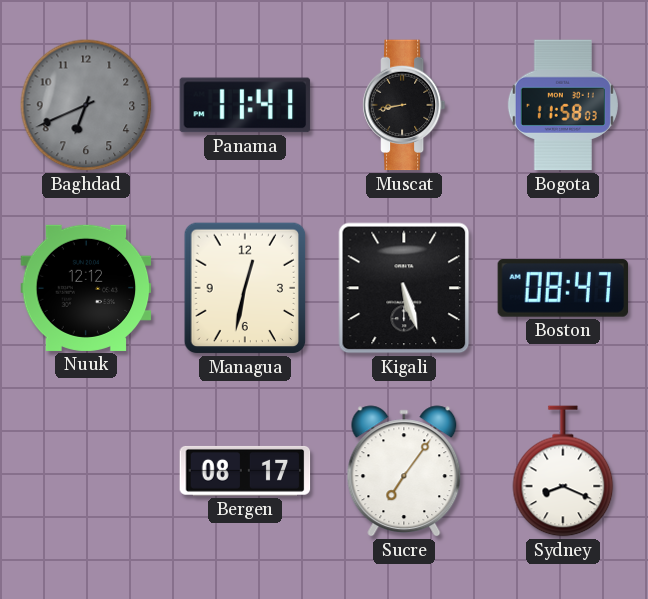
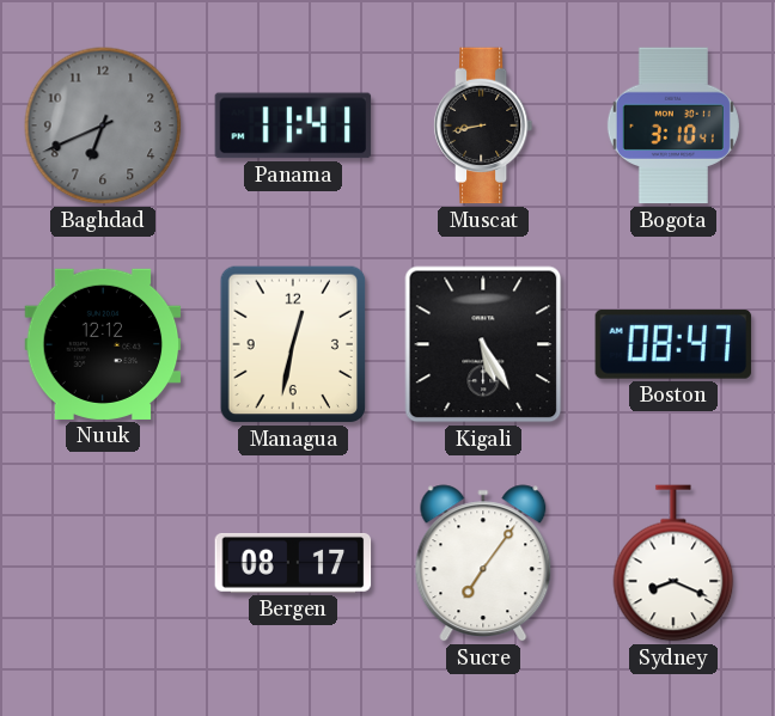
Bogota: 11:58 -> 3:10 (673, 126)
Kigali: 5:27 -> 5:25 (483, 344)
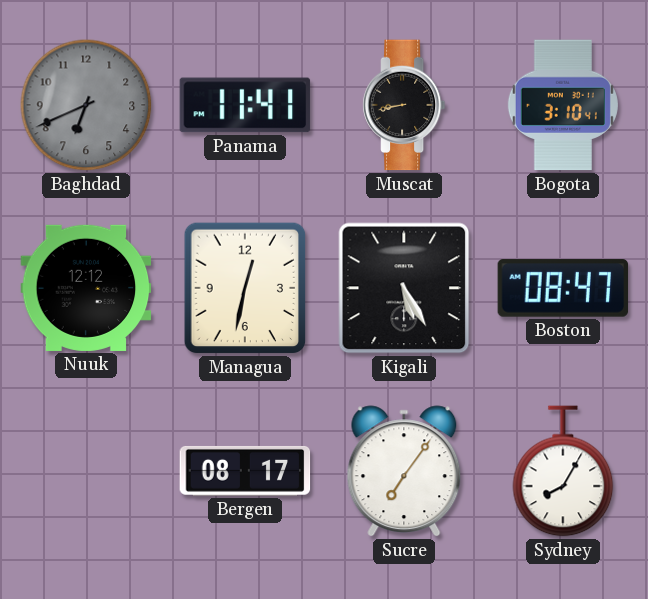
Sydney: 8:19 -> 8:05 (563, 471)
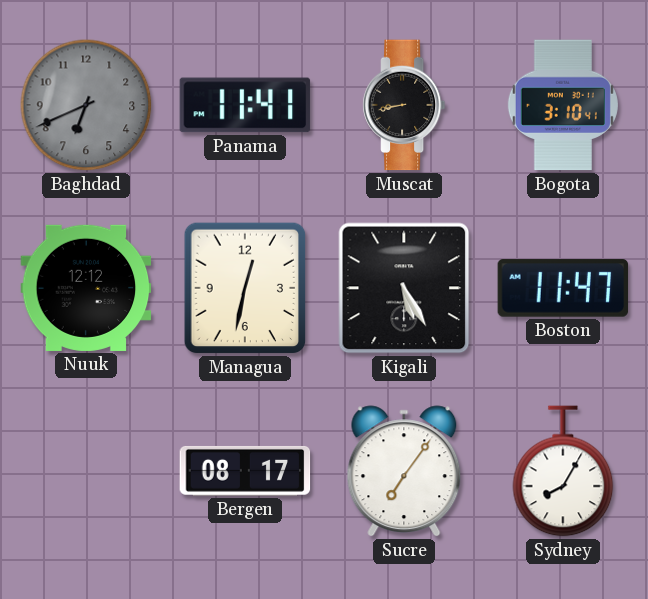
Boston: 08:47 -> 11:47 (563, 288)
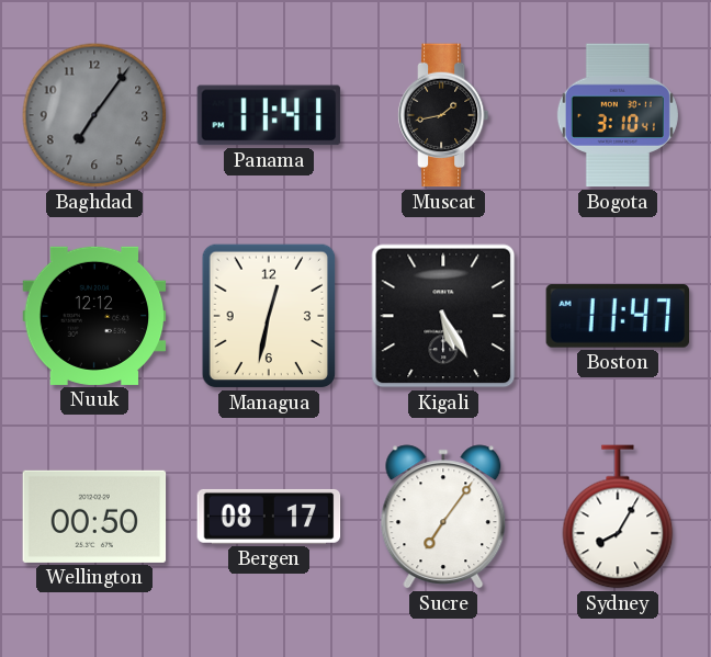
Baghdad: 6:41 -> 7:06 (94, 115)
Muscat: 8:43 -> 1:43 (443, 115)
Wellington: none -> 00:50 (94, 517)
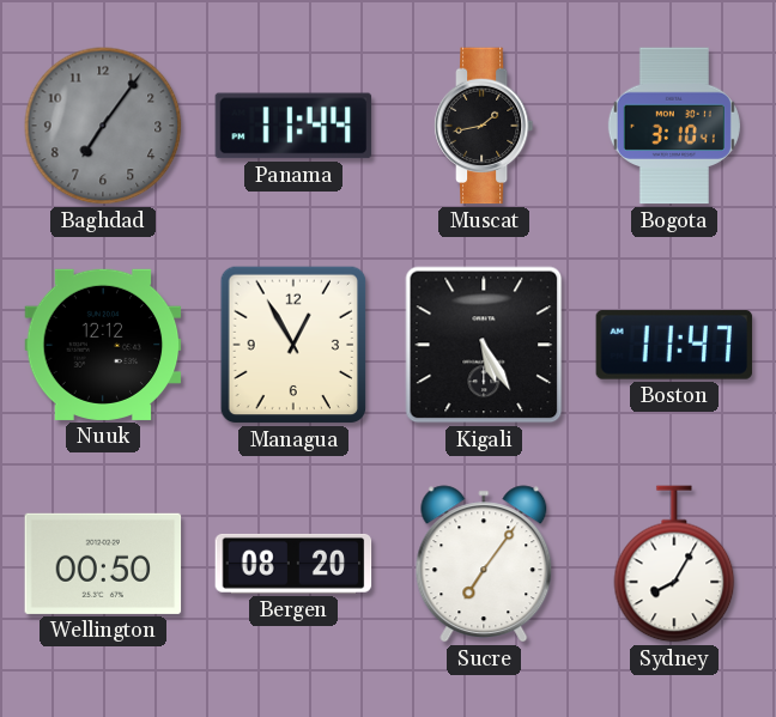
Panama: 11:41 -> 11:44 (293, 126)
Managua: 12:32 -> 12:55 (293, 345)
Bergen: 08:17 -> 08:20 (293, 564)
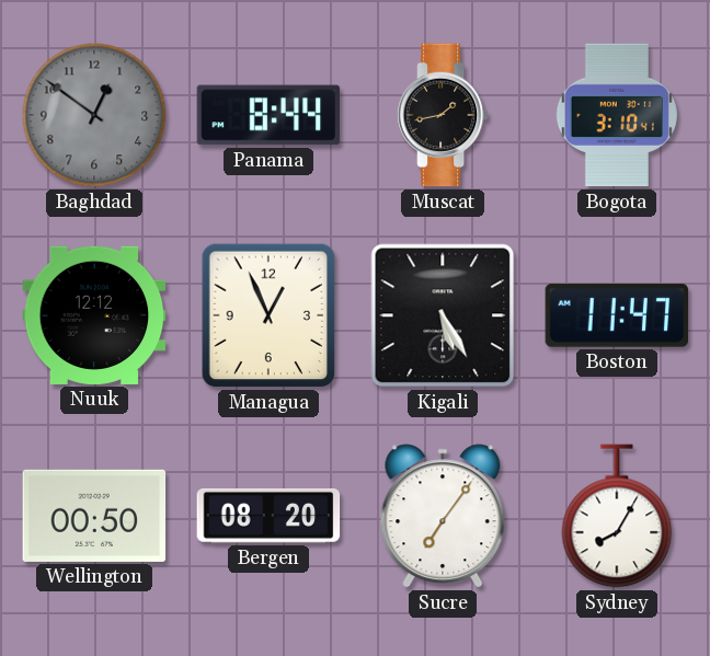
Baghdad: 7:06 -> 12:51 (94, 115)
Panama: 11:44 -> 8:44 (268, 115)
Managua: 12:55 -> 12:56 (268, 315)
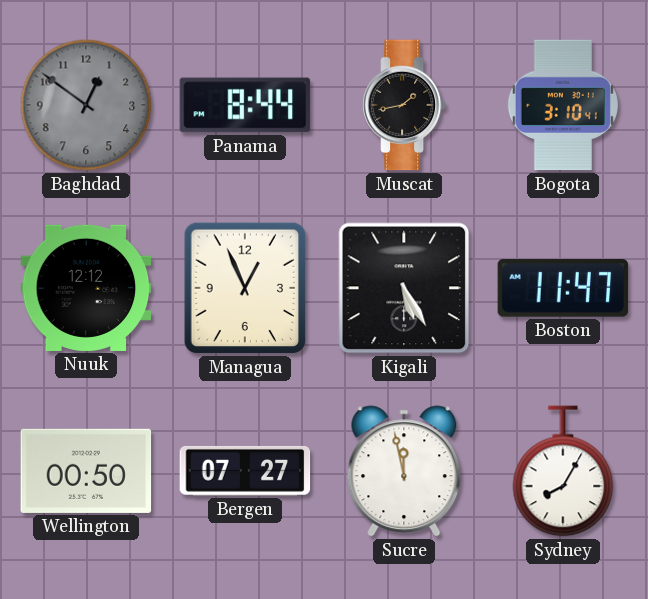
Bergen: 08:20 -> 07:27 (245, 471)
Sucre: 7:06 -> 11:58 (404, 471)
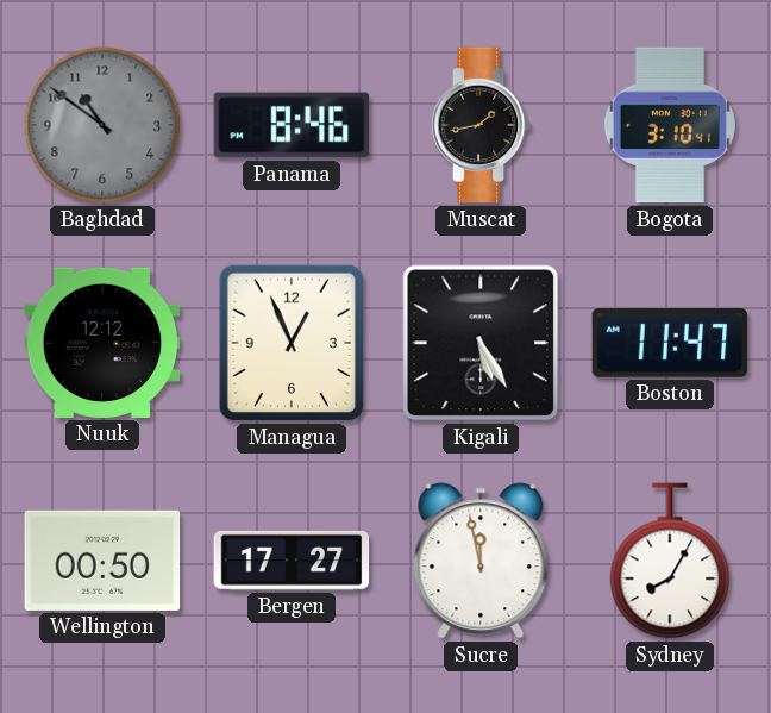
Baghdad: 12:51 -> 10:51 (102, 125)
Panama: 8:44 -> 8:46 (292, 125)
Bergen: 07:27 -> 17:27 (292, 561)
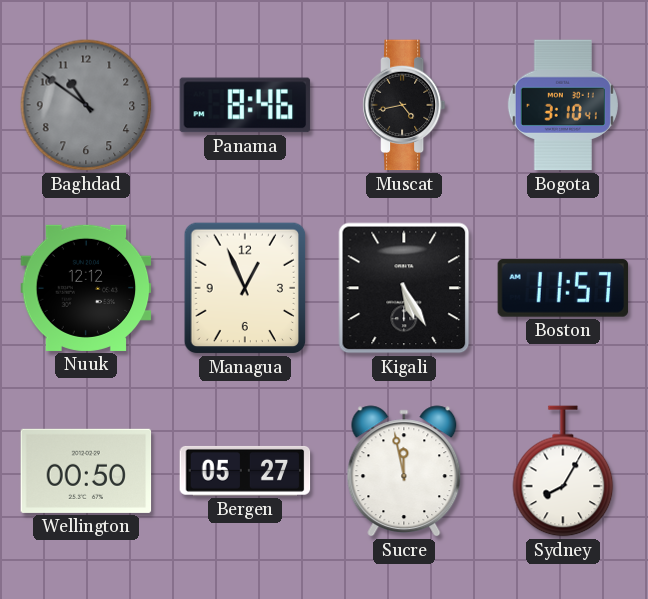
Muscat: 1:43 -> 4:43 (404, 105)
Boston: 11:47 -> 11:57 (563, 288)
Bergen: 17:27 -> 05:27 (245, 471)
